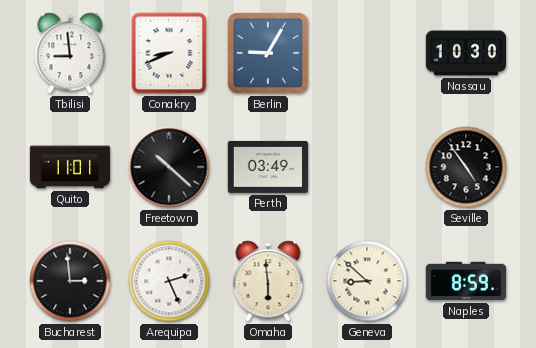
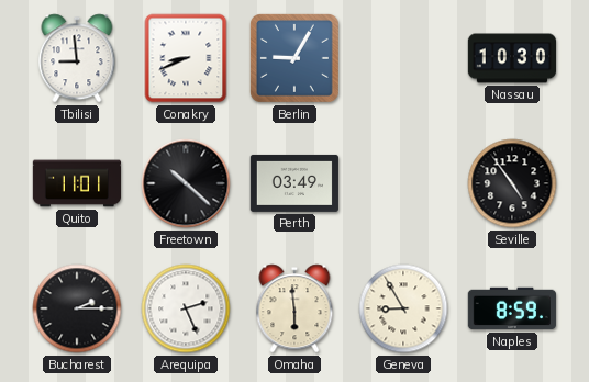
Bucharest: 2:59 -> 2:15 (77, 308)
Geneva: 8:52 -> 8:55 (403, 308)
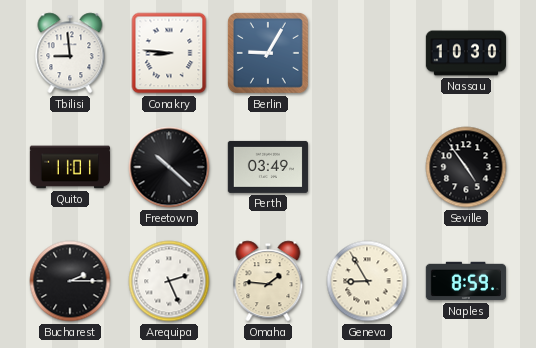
Conakry: 8:41 -> 8:46 (169, 53)
Omaha: 5:59 -> 1:46 (268, 281)
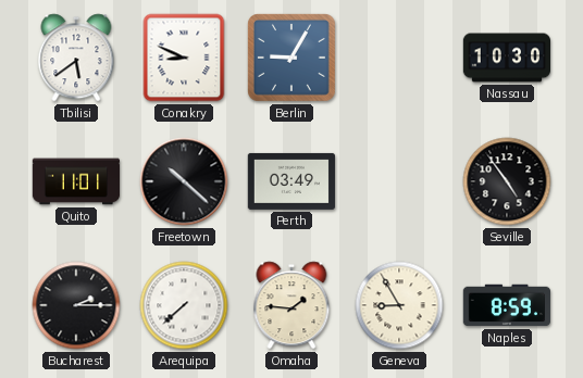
Tbilisi: 8:59 -> 5:39 (76, 58)
Conakry: 8:46 -> 8:49 (184, 58)
Arequipa: 2:26 -> 7:38 (184, 305)
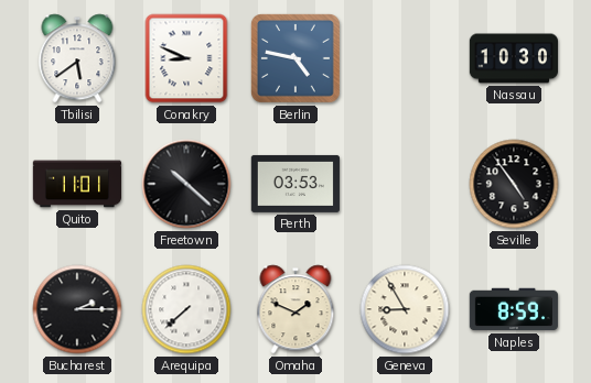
Berlin: 9:05 -> 4:47 (295, 58)
Perth: 03:49 -> 03:53 (295, 184)
Omaha: 1:46 -> 1:49 (295, 309)
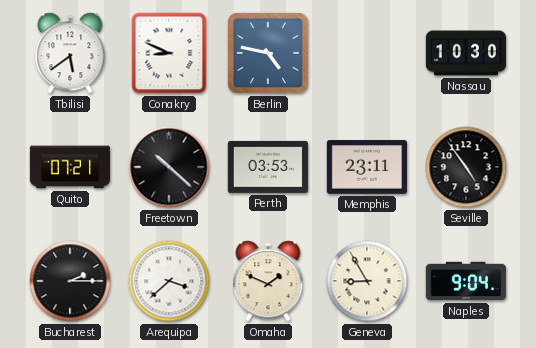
Quito: 11:01 -> 07:21 (69, 167)
Memphis: none -> 23:11 (366, 167)
Arequipa: 7:38 -> 3:38 (169, 281)
Naples: 8:59 -> 9:04 (465, 281)
